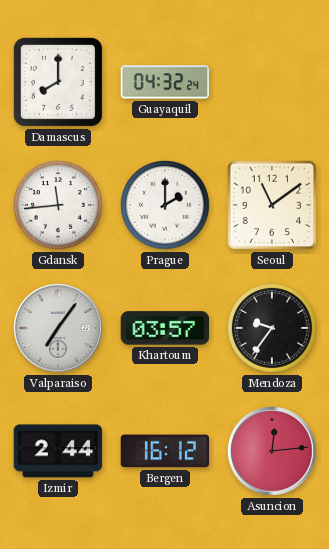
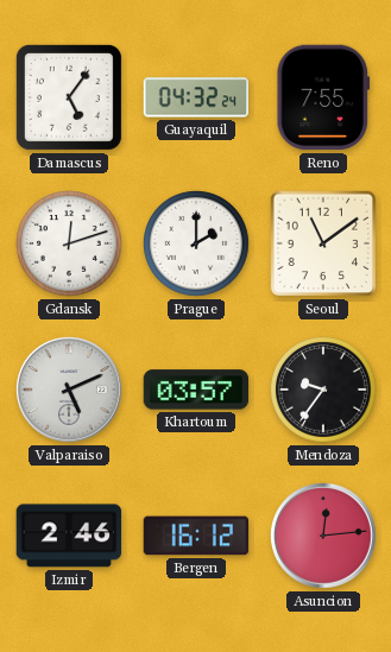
Damascus: 8:00 -> 5:06 (69, 97)
Reno: none -> 7:55 (323, 97)
Gdansk: 11:44 -> 12:12 (70, 245)
Valparaiso: 7:06 -> 5:11 (70, 391)
Izmir: 2:44 -> 2:46 (69, 536)
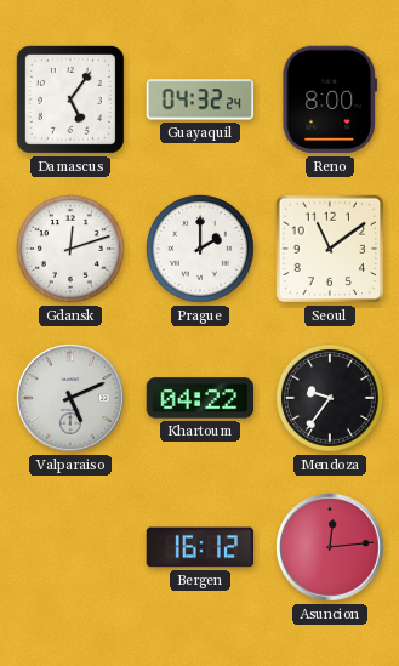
Reno: 7:55 -> 8:00 (330, 99)
Khartoum: 03:57 -> 04:22 (200, 398)
Izmir: 2:46 -> none (69, 536)
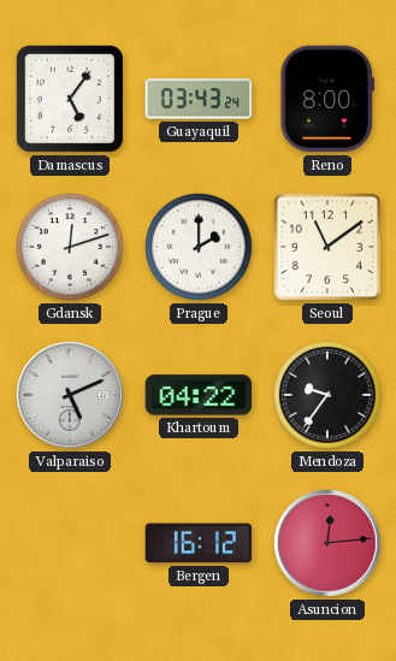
Guayaquil: 04:32 -> 03:43 (199, 99)
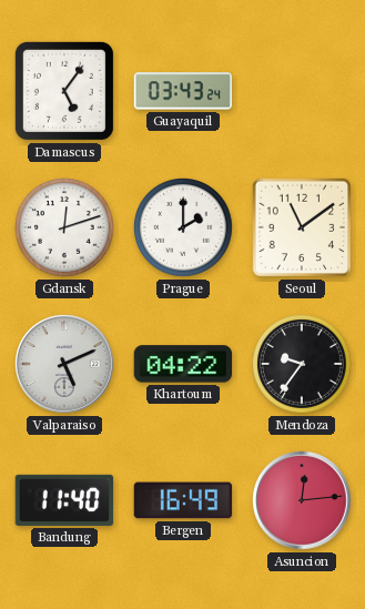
Reno: 8:00 -> none (327, 99)
Bandung: none -> 11:40 (64, 500)
Bergen: 16:12 -> 16:49 (183, 500)
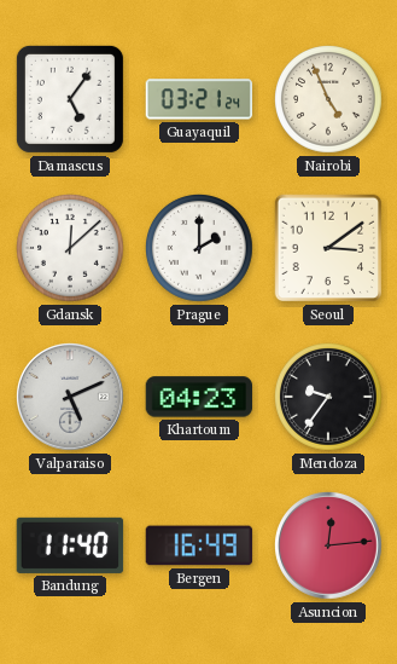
Guayaquil: 03:43 -> 03:21 (199, 99)
Nairobi: none -> 4:56 (329, 100)
Gdansk: 12:12 -> 12:08 (71, 249)
Seoul: 11:09 -> 3:09 (328, 248)
Khartoum: 04:22 -> 04:23 (199, 397)
